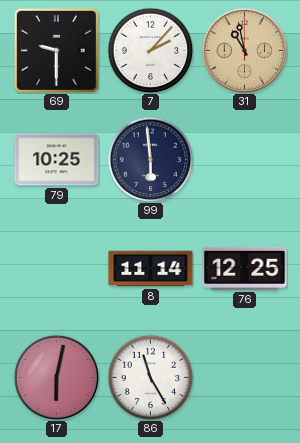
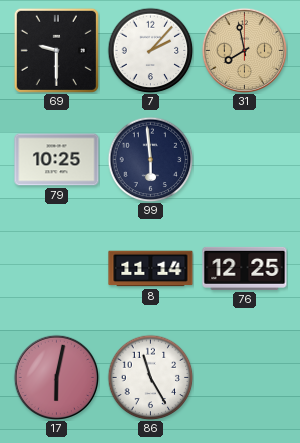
31: 10:58 -> 7:58 (244, 50)
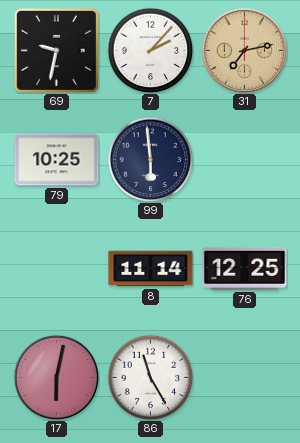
69: 9:30 -> 9:32 (56, 50)
31: 7:58 -> 7:13 (244, 50)
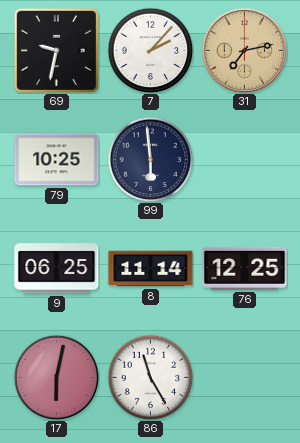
9: none -> 06:25 (57, 269)
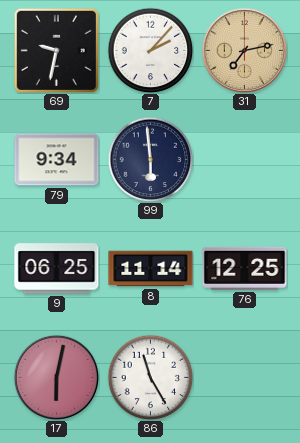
79: 10:25 -> 9:34 (57, 160)
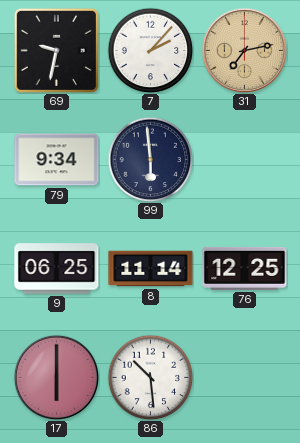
17: 6:02 -> 6:00 (56, 377)
86: 11:25 -> 10:29 (150, 377)
